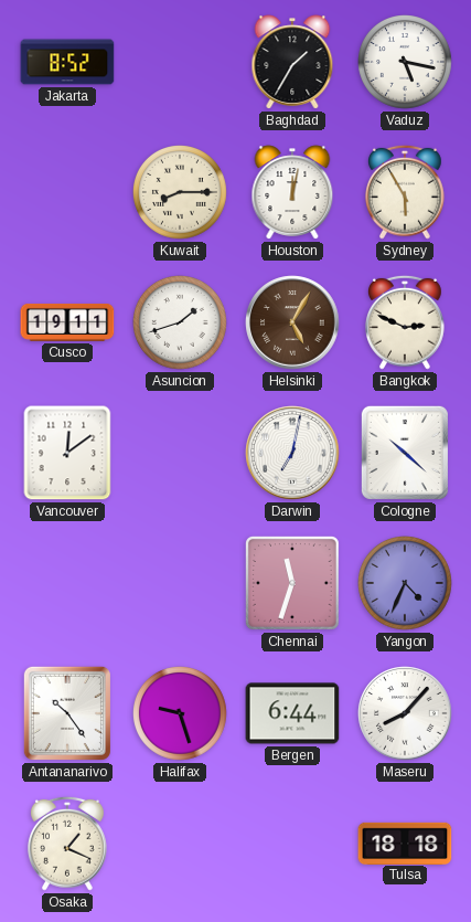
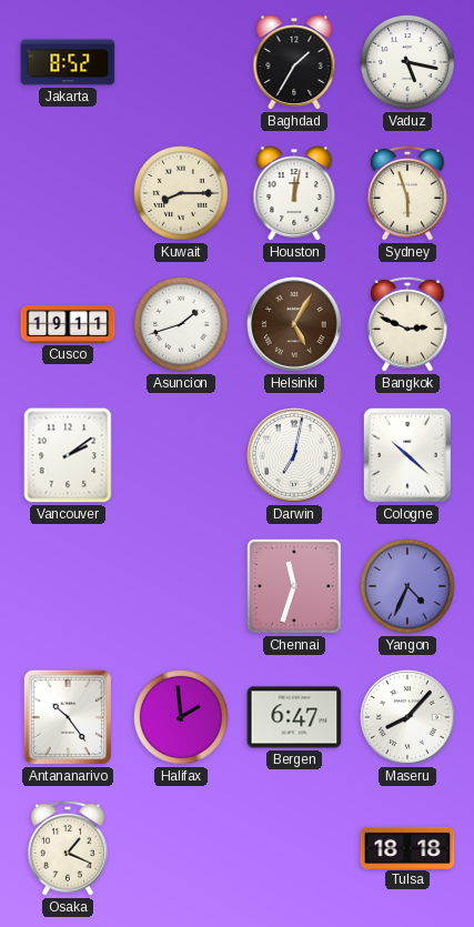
Sydney: 5:55 -> 5:57 (409, 193)
Vancouver: 12:09 -> 2:09 (68, 455)
Halifax: 9:27 -> 1:59 (182, 718)
Bergen: 6:44 -> 6:47 (294, 717)
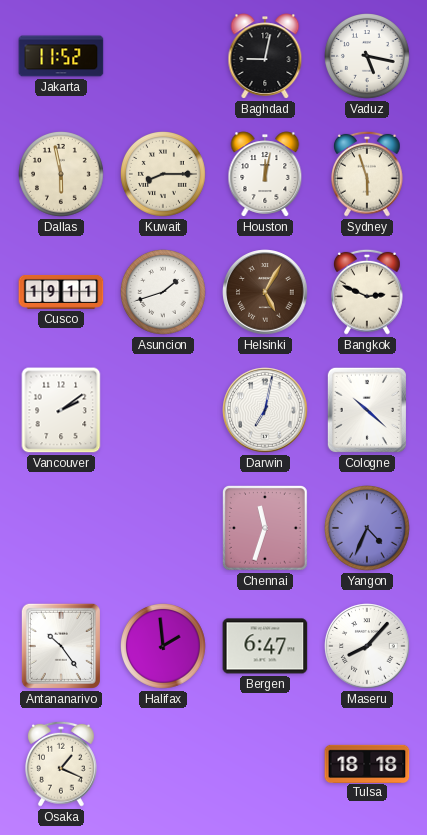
Jakarta: 8:52 -> 11:52 (61, 56)
Baghdad: 1:35 -> 9:02 (265, 56)
Dallas: none -> 5:58 (62, 175)
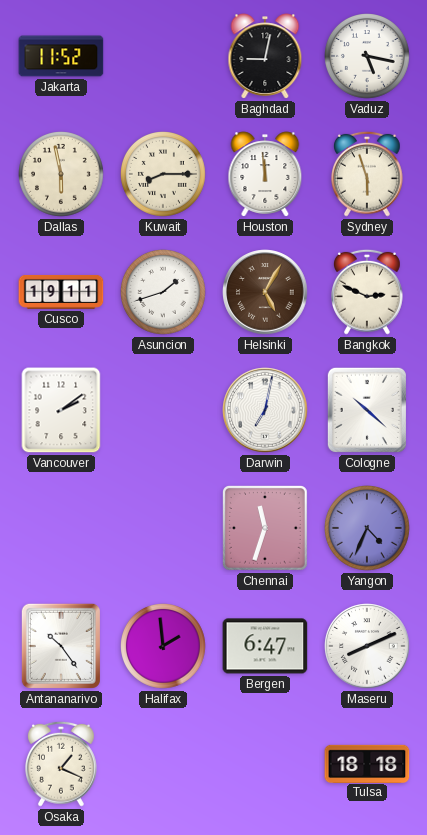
Houston: 12:02 -> 11:59 (265, 174)
Maseru: 8:07 -> 8:11 (367, 646)
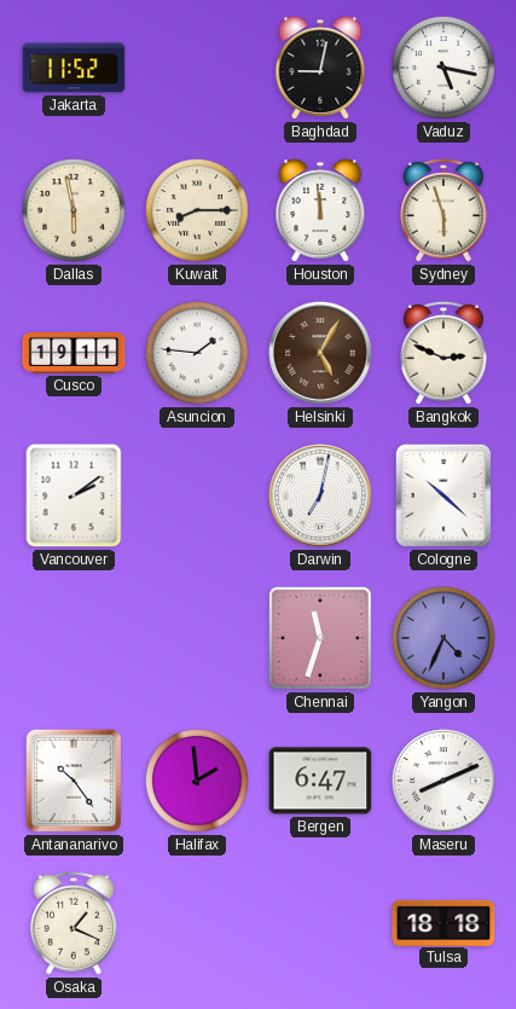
Asuncion: 1:42 -> 1:46 (198, 354)
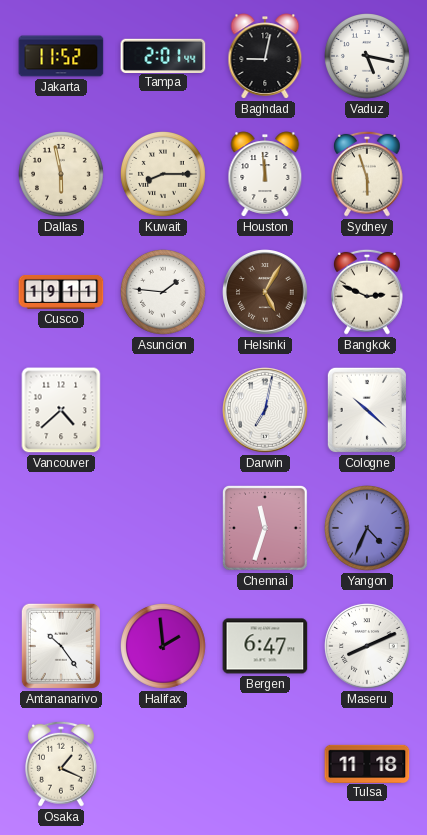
Tampa: none -> 2:01 (163, 55)
Vancouver: 2:09 -> 4:38 (61, 410)
Tulsa: 18:18 -> 11:18 (367, 763)
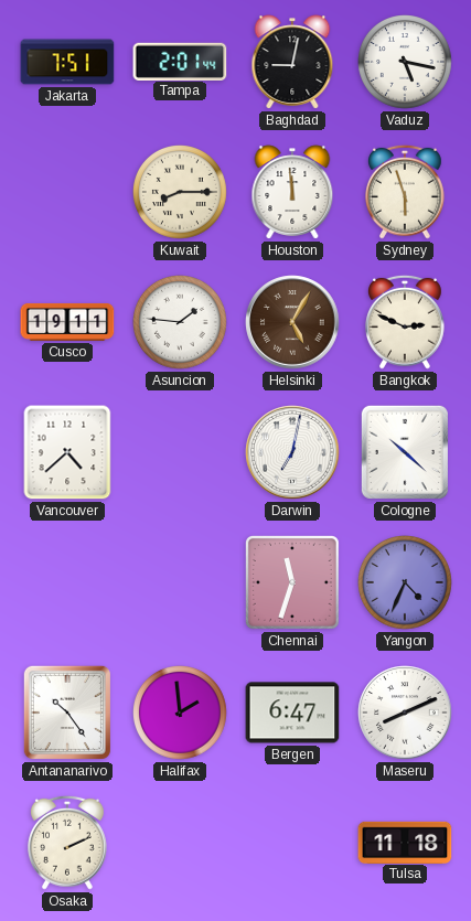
Jakarta: 11:52 -> 7:51 (67, 62)
Dallas: 5:58 -> none (62, 175)
Osaka: 1:19 -> 2:11 (68, 843)
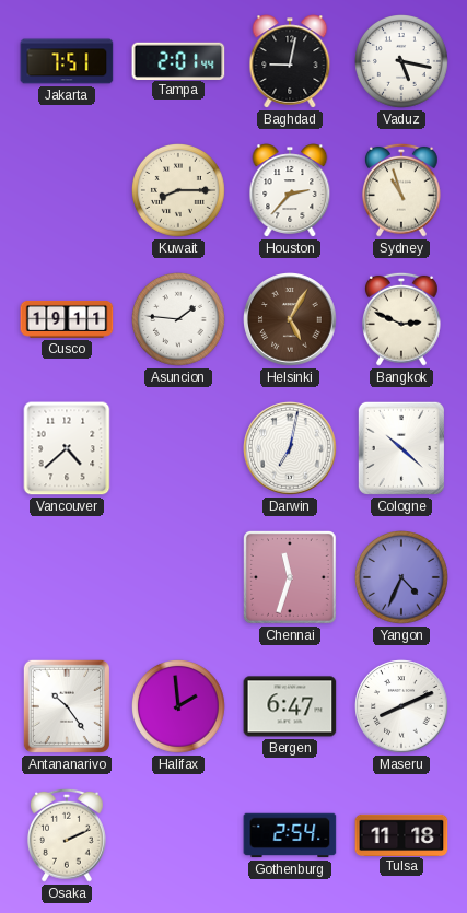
Houston: 11:59 -> 2:37 (290, 190)
Sydney: 5:57 -> 10:57 (402, 190)
Gothenburg: none -> 2:54 (290, 835)
